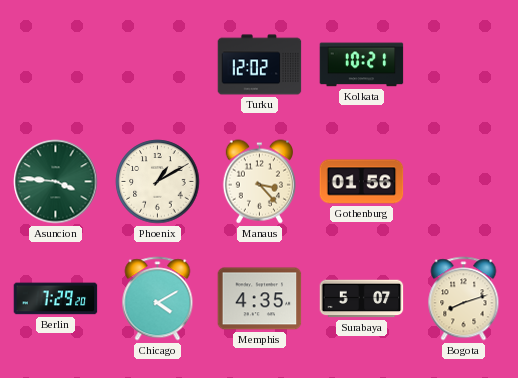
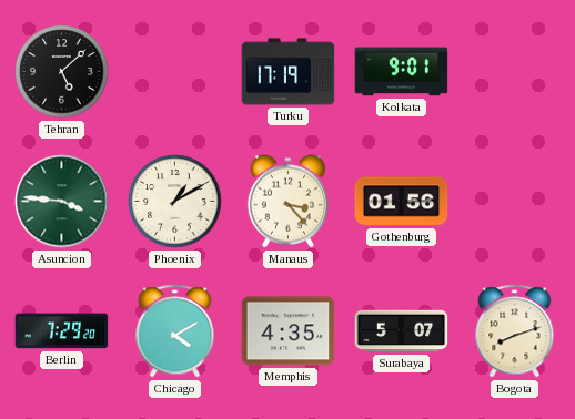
Tehran: none -> 5:08 (62, 72)
Turku: 12:02 -> 17:19 (289, 72)
Kolkata: 10:21 -> 9:01 (402, 72)
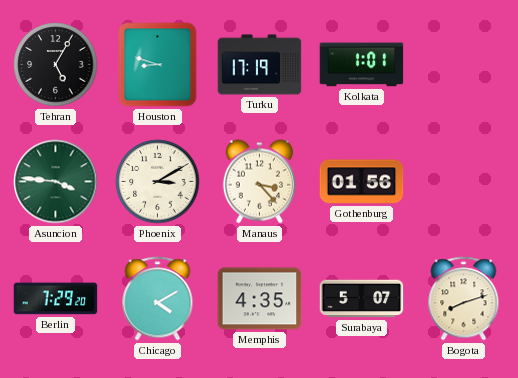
Tehran: 5:08 -> 5:05 (56, 65)
Houston: none -> 8:48 (158, 65)
Kolkata: 9:01 -> 1:01 (362, 65)
Phoenix: 1:10 -> 3:10 (158, 182)
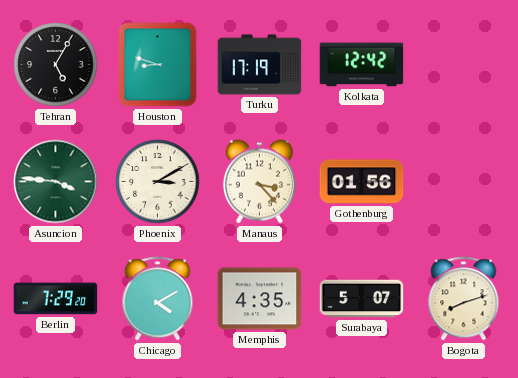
Kolkata: 1:01 -> 12:42 (362, 65)
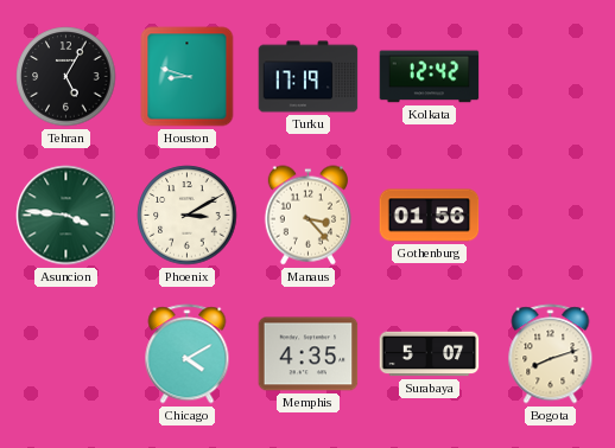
Berlin: 7:29 -> none (56, 299)
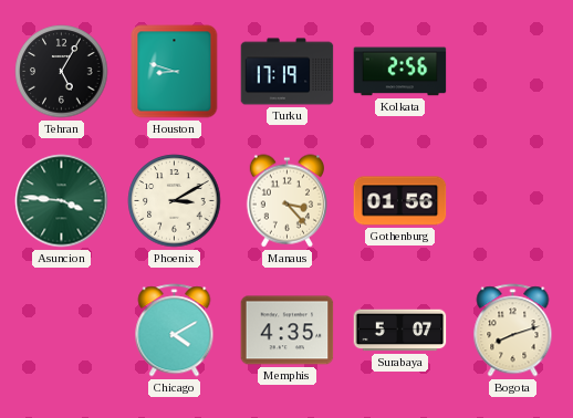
Kolkata: 12:42 -> 2:56 (400, 72)
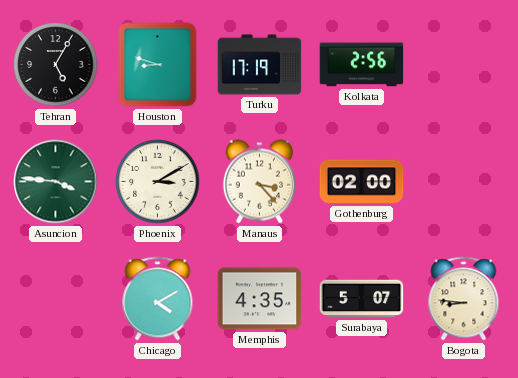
Gothenburg: 01:56 -> 02:00 (362, 182)
Bogota: 8:12 -> 8:46 (464, 299)
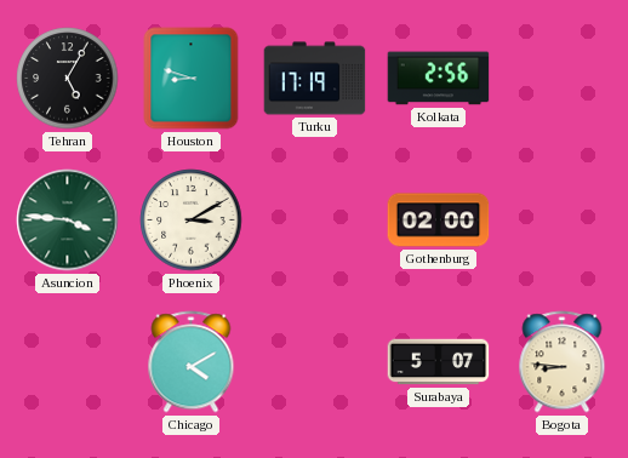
Manaus: 3:23 -> none (259, 182)
Memphis: 4:35 -> none (260, 299)
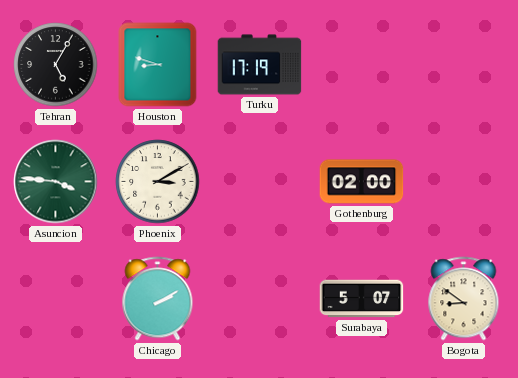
Kolkata: 2:56 -> none (439, 79)
Chicago: 4:10 -> 2:10 (158, 299)
Bogota: 8:46 -> 8:51 (464, 299)
